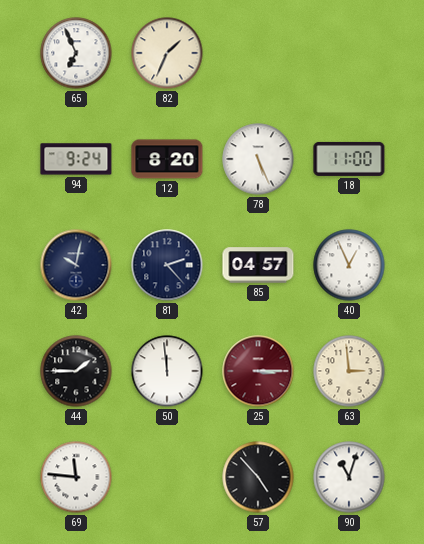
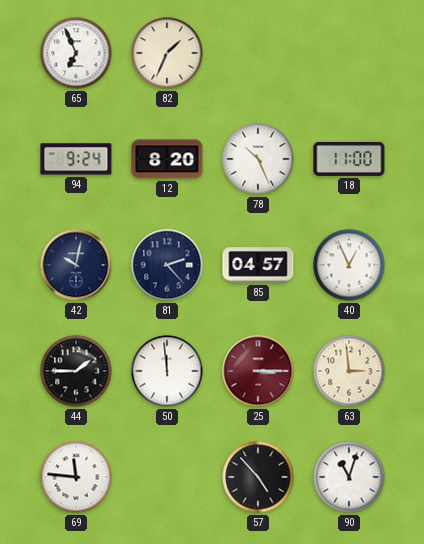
78: 5:26 -> 10:26 (258, 159)
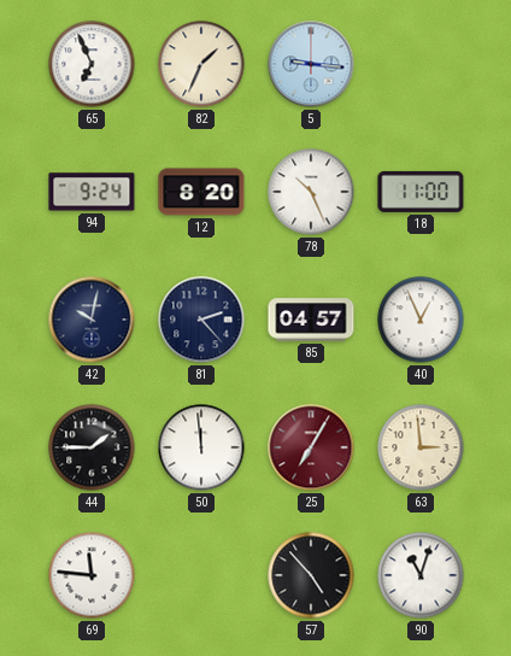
5: none -> 9:16 (311, 64)
25: 3:15 -> 7:05 (311, 447)
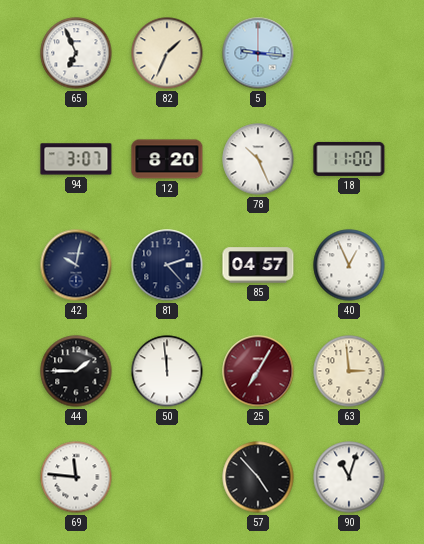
94: 9:24 -> 3:07 (76, 159)
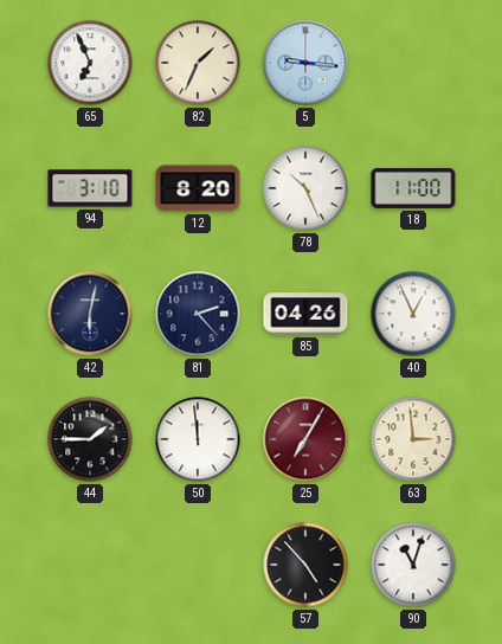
94: 3:07 -> 3:10 (90, 188)
42: 10:02 -> 6:02 (90, 314)
85: 04:57 -> 04:26 (305, 314)
69: 11:46 -> none (76, 477)
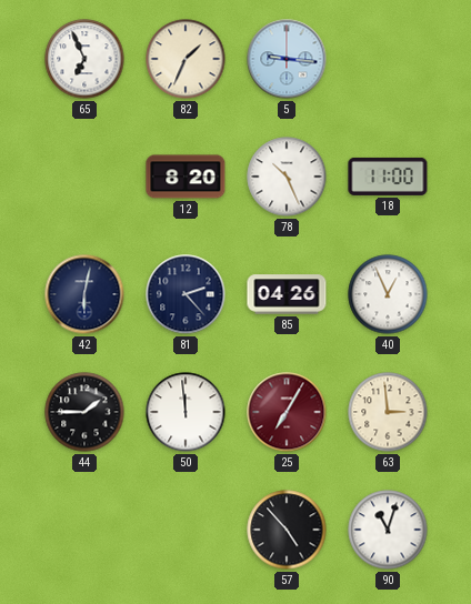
94: 3:10 -> none (90, 188)
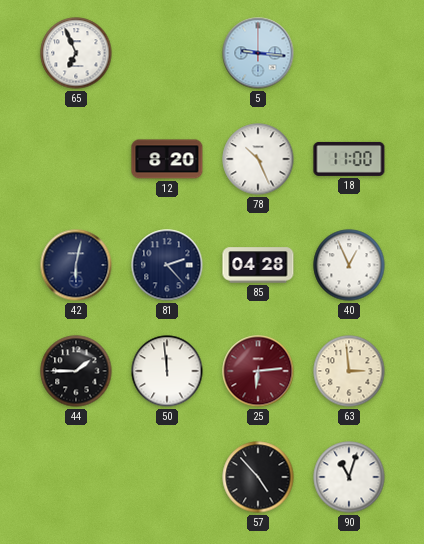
82: 1:34 -> none (186, 59)
85: 04:26 -> 04:28 (258, 265)
25: 7:05 -> 6:14 (258, 371)
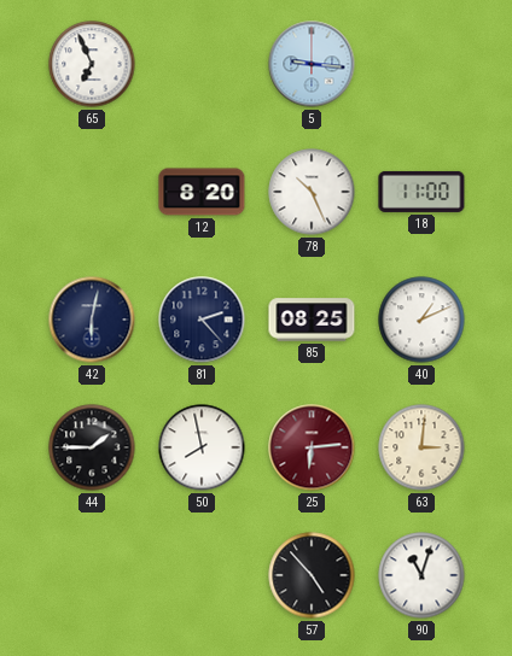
85: 04:28 -> 08:25 (312, 320)
40: 12:56 -> 1:11 (421, 320)
50: 11:59 -> 7:58 (202, 447)
63: 2:59 -> 3:01 (421, 447)
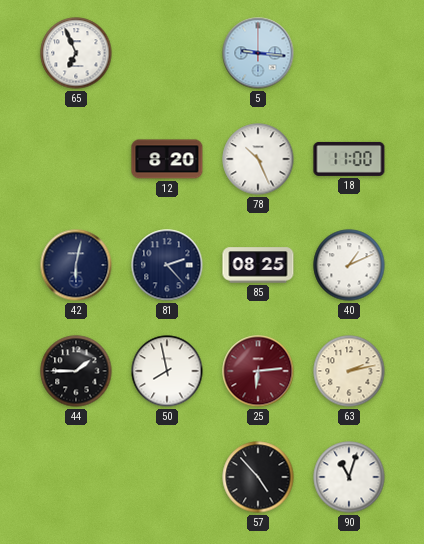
63: 3:01 -> 2:13 (349, 371)
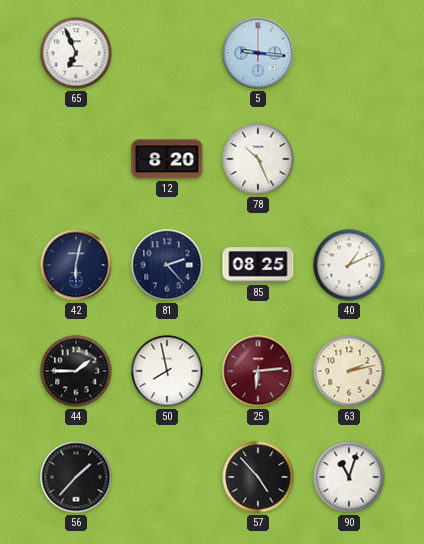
18: 11:00 -> none (349, 159)
56: none -> 1:37 (76, 477)
